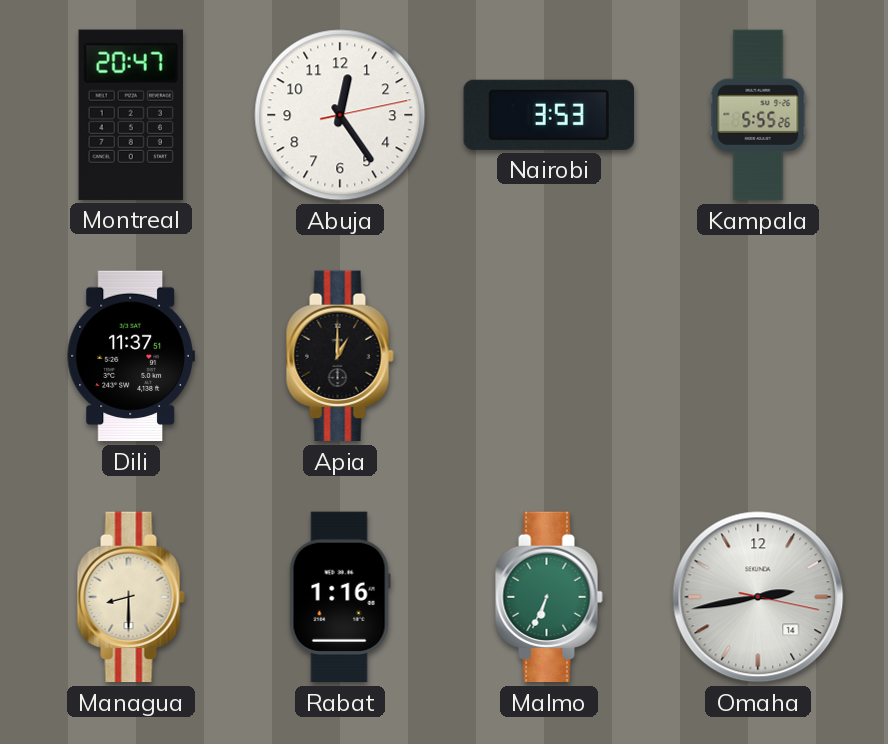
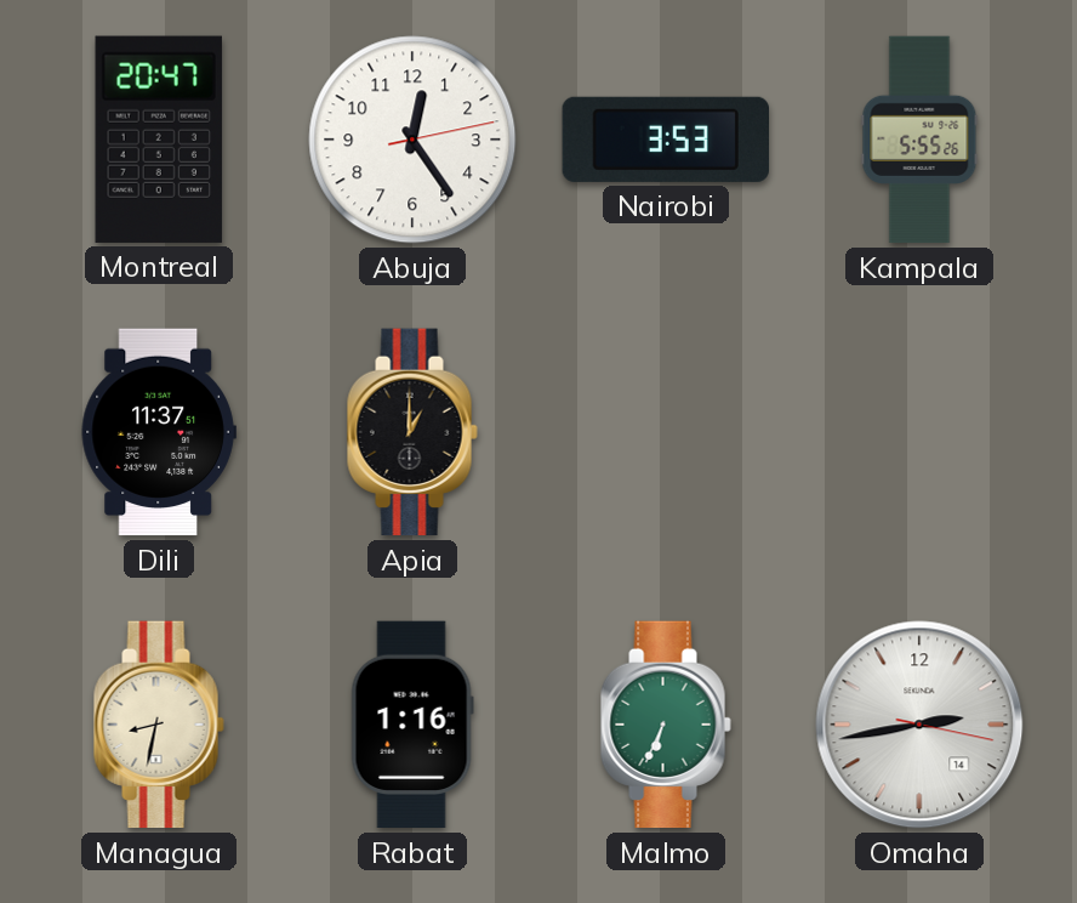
Managua: 8:30 -> 8:32 (159, 725)
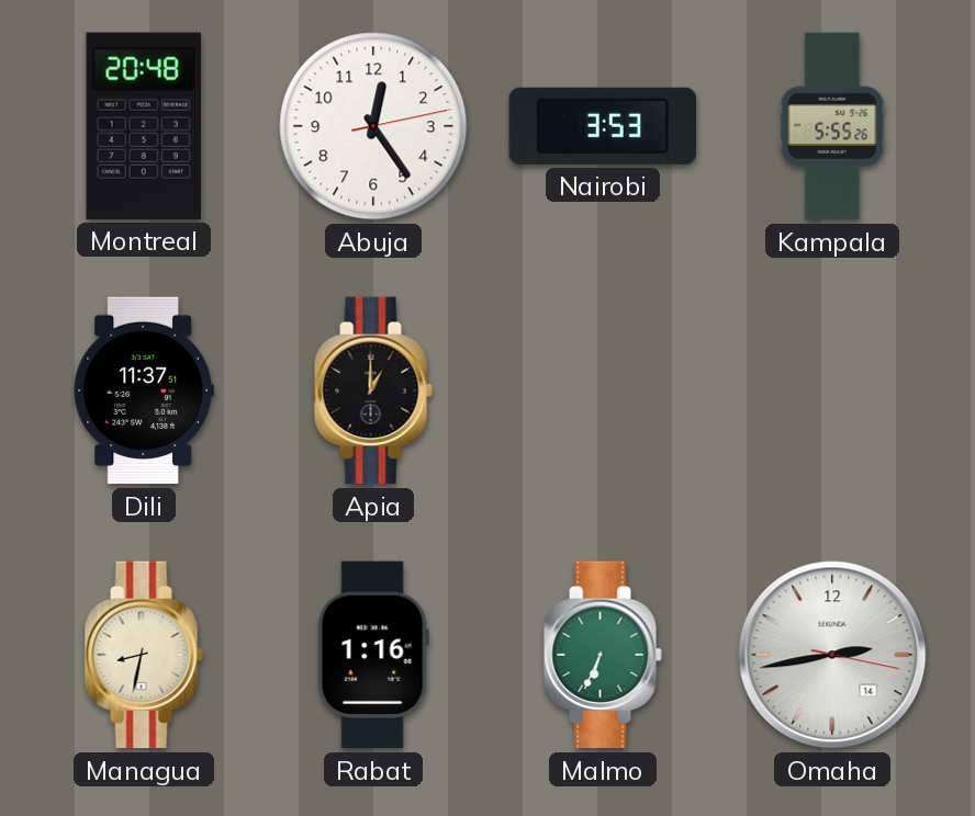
Montreal: 20:47 -> 20:48 (144, 126)
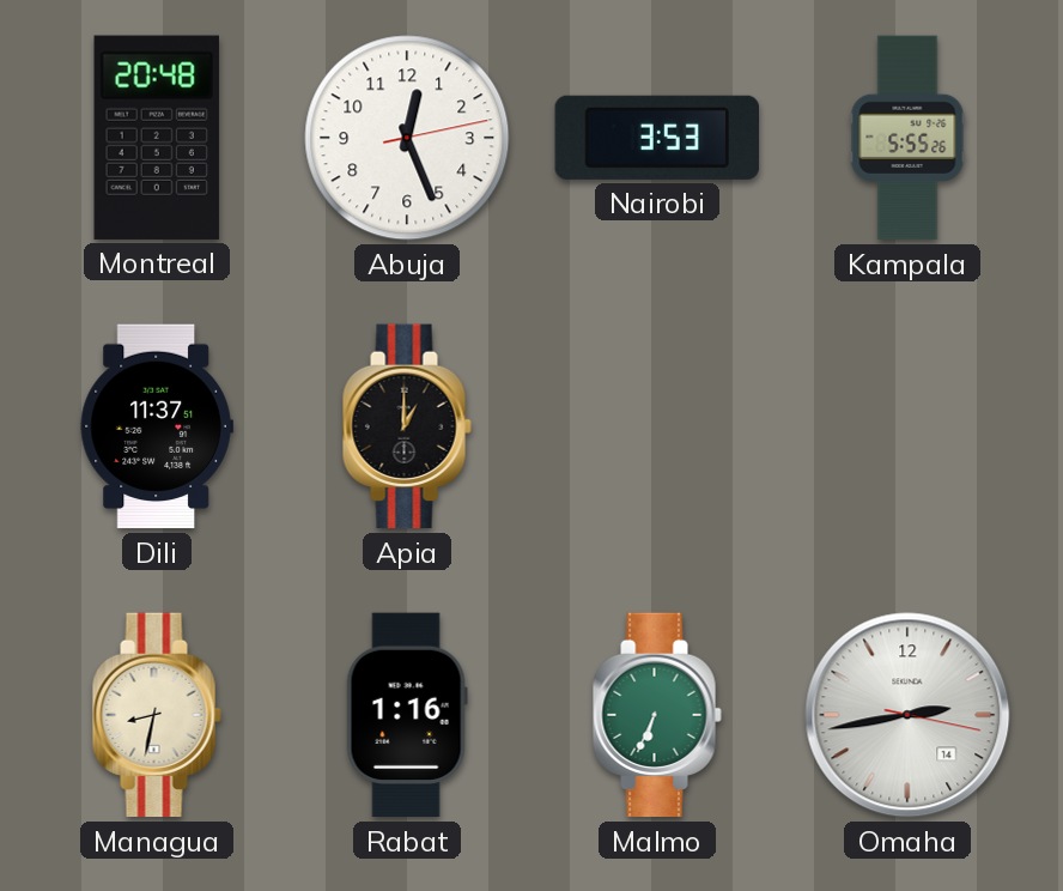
Abuja: 12:24 -> 12:26 (407, 138)
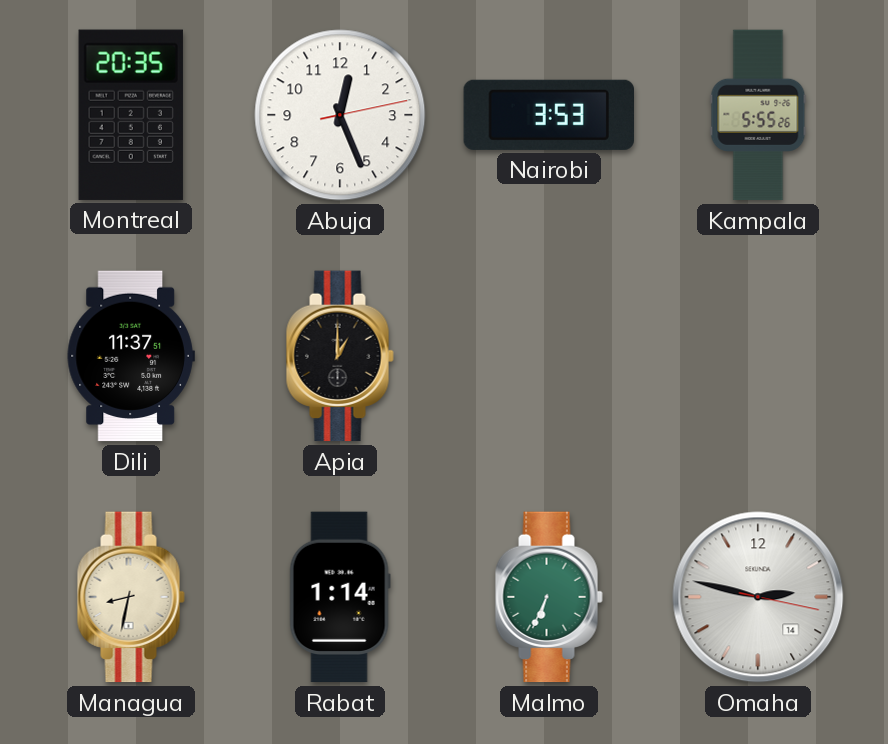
Montreal: 20:48 -> 20:35 (131, 115)
Rabat: 1:16 -> 1:14 (340, 597)
Omaha: 2:43 -> 2:47 (758, 597)
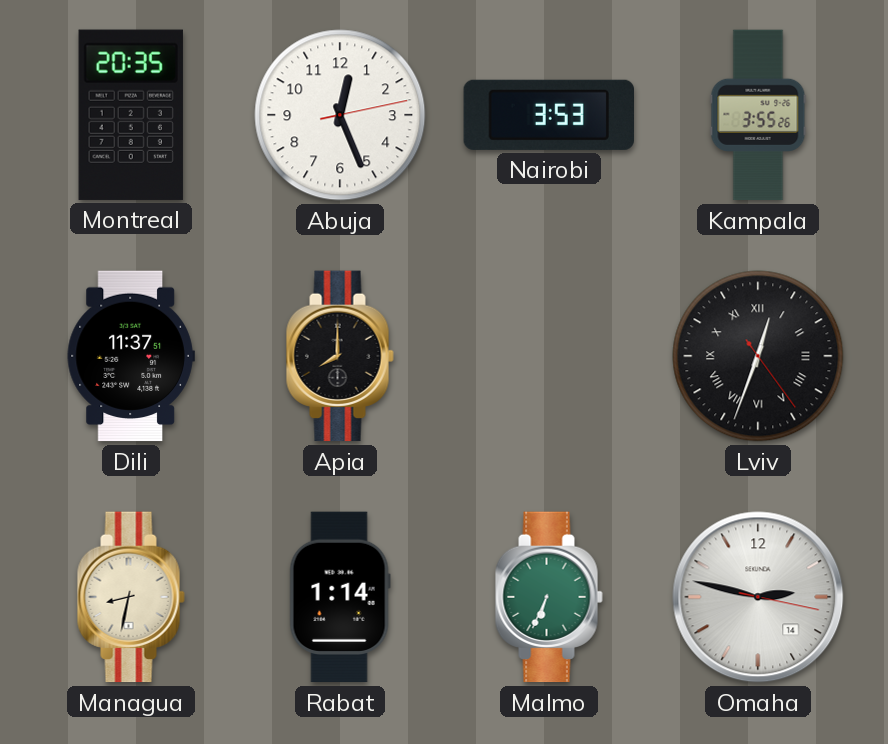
Kampala: 5:55 -> 3:55 (758, 115)
Apia: 1:00 -> 8:00 (340, 356)
Lviv: none -> 12:33 (758, 356)
